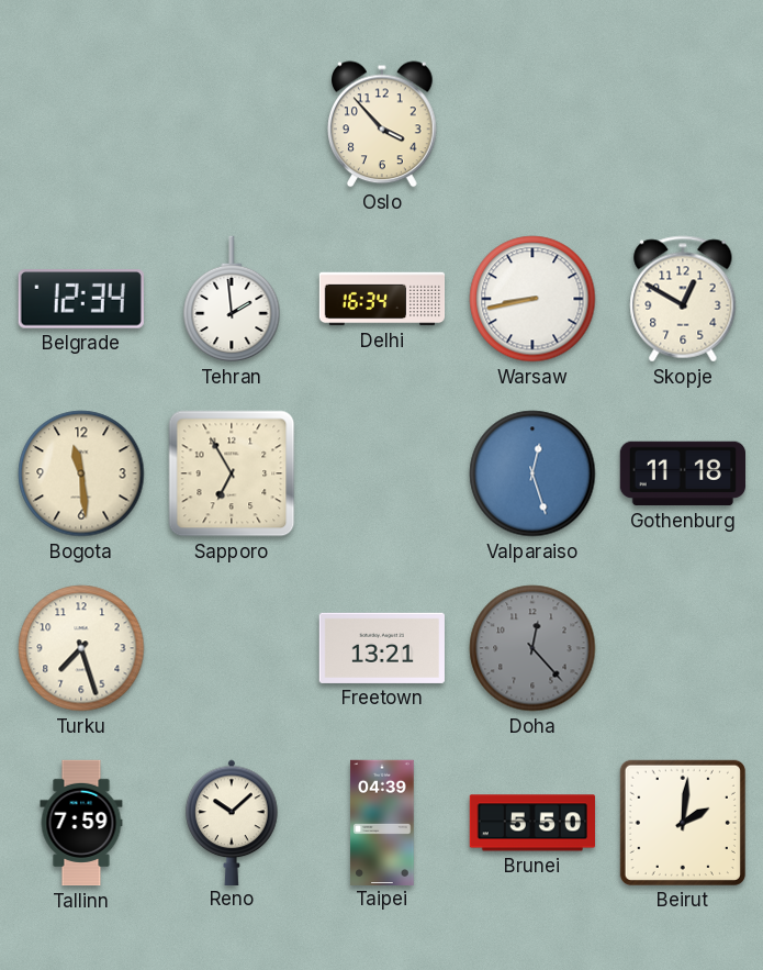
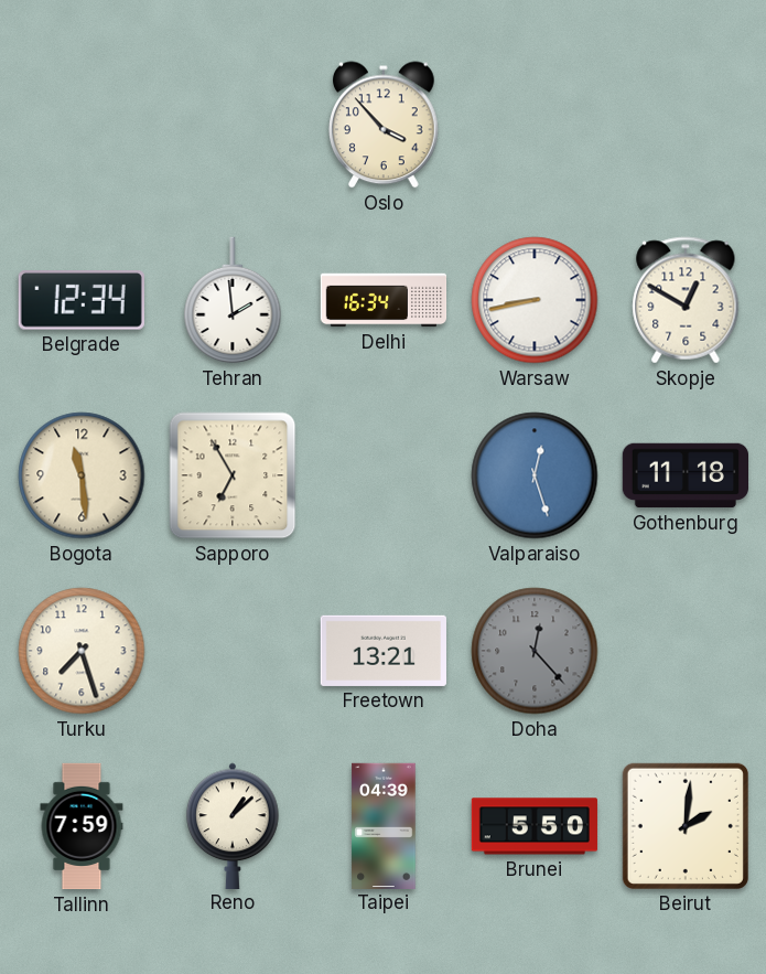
Reno: 10:08 -> 1:08 (233, 825)
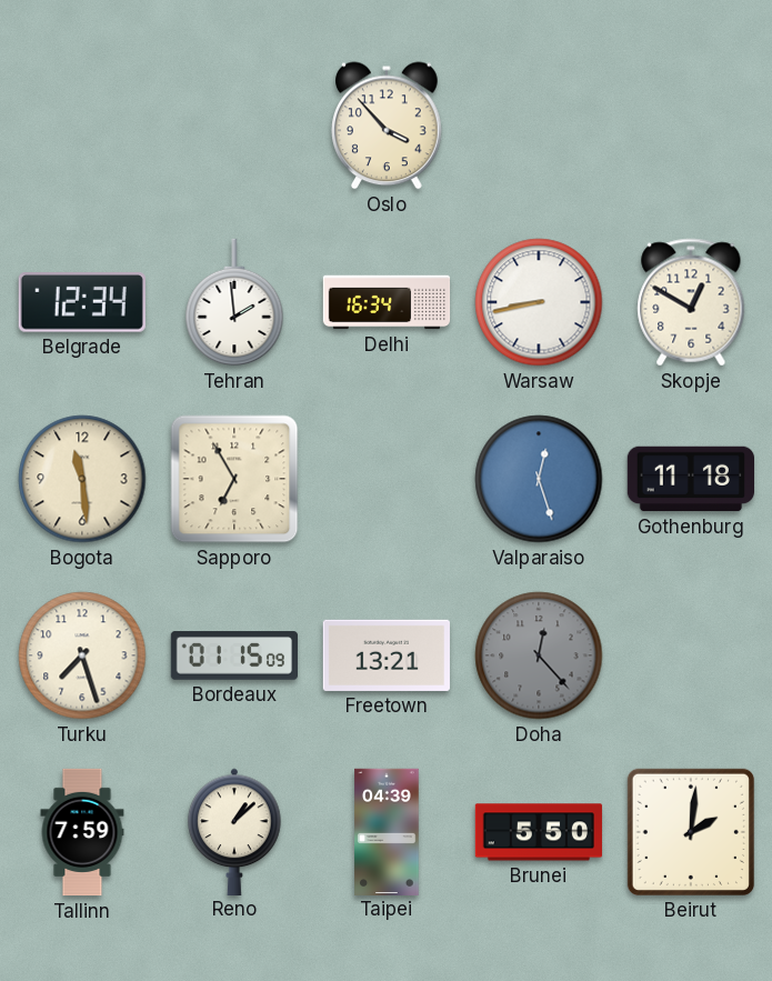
Bordeaux: none -> 01:15 (233, 655)
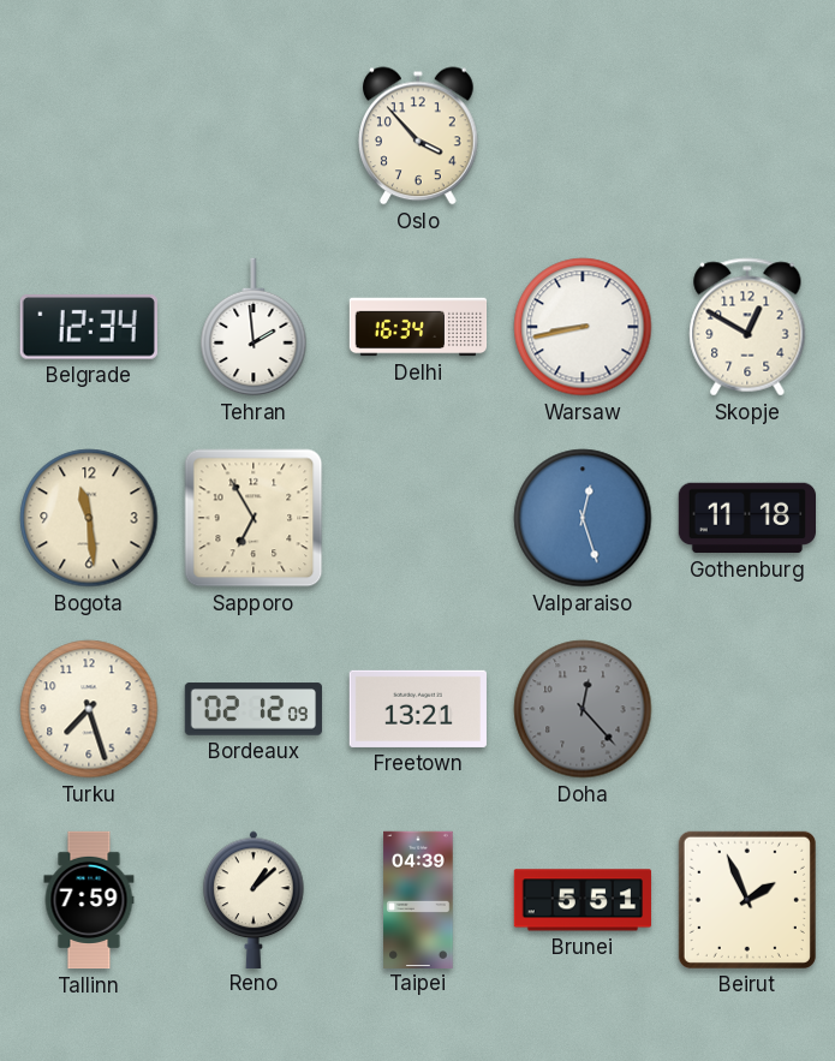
Bordeaux: 01:15 -> 02:12 (252, 709)
Brunei: 5:50 -> 5:51 (581, 900)
Beirut: 2:01 -> 1:56 (747, 900)
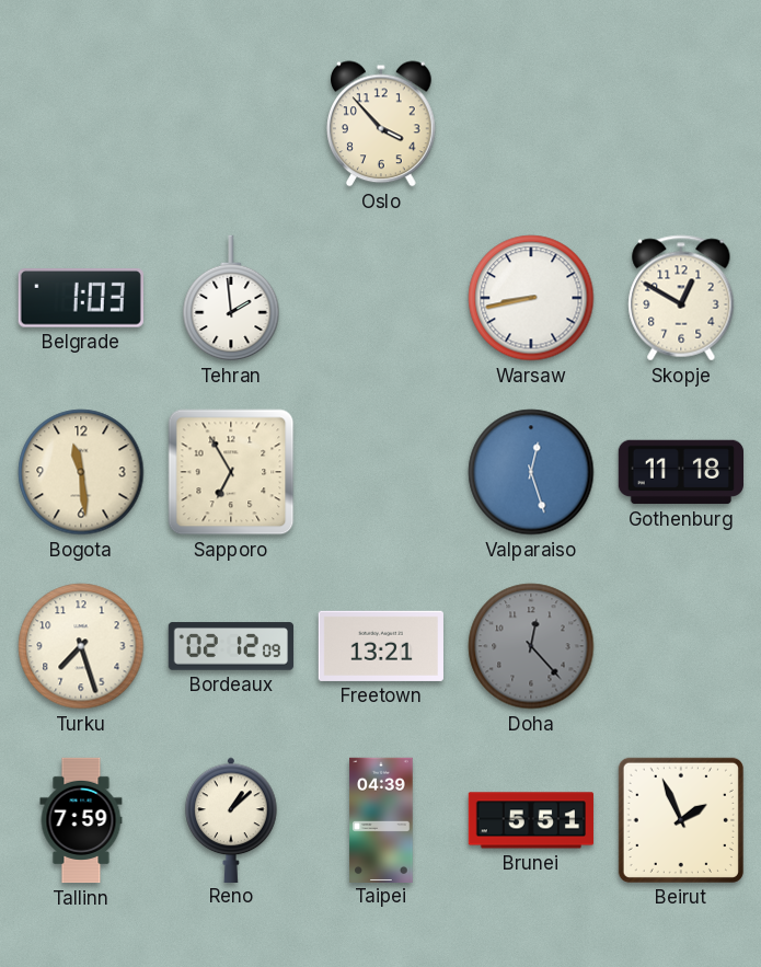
Belgrade: 12:34 -> 1:03 (81, 299)
Delhi: 16:34 -> none (418, 327)
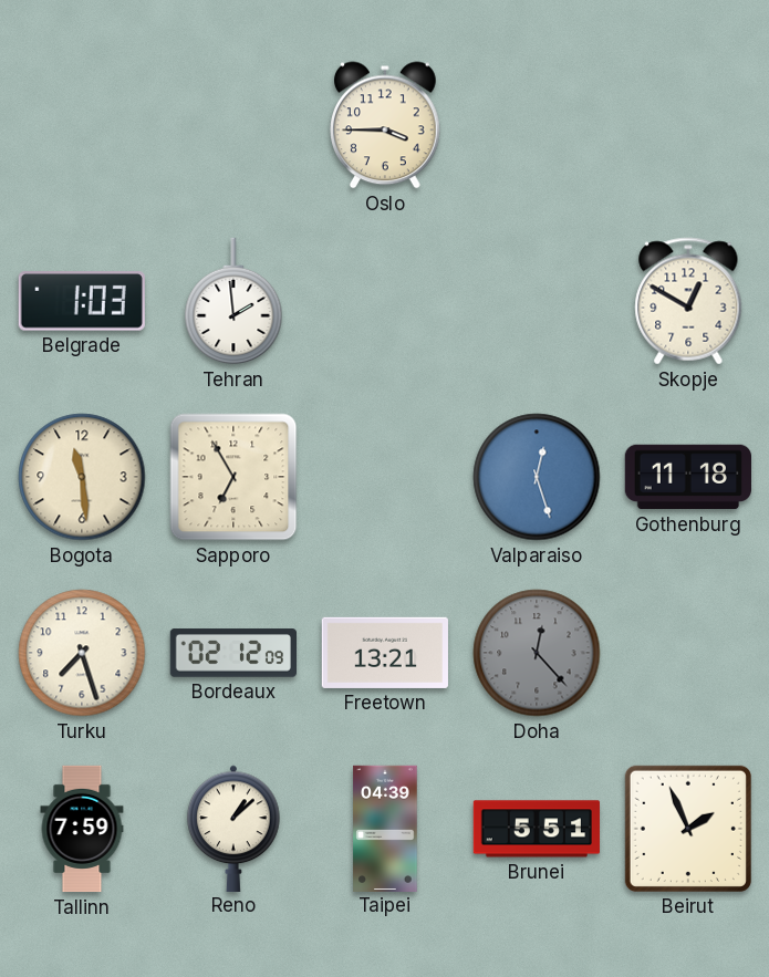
Oslo: 3:53 -> 3:45 (386, 125)
Warsaw: 8:43 -> none (531, 298)
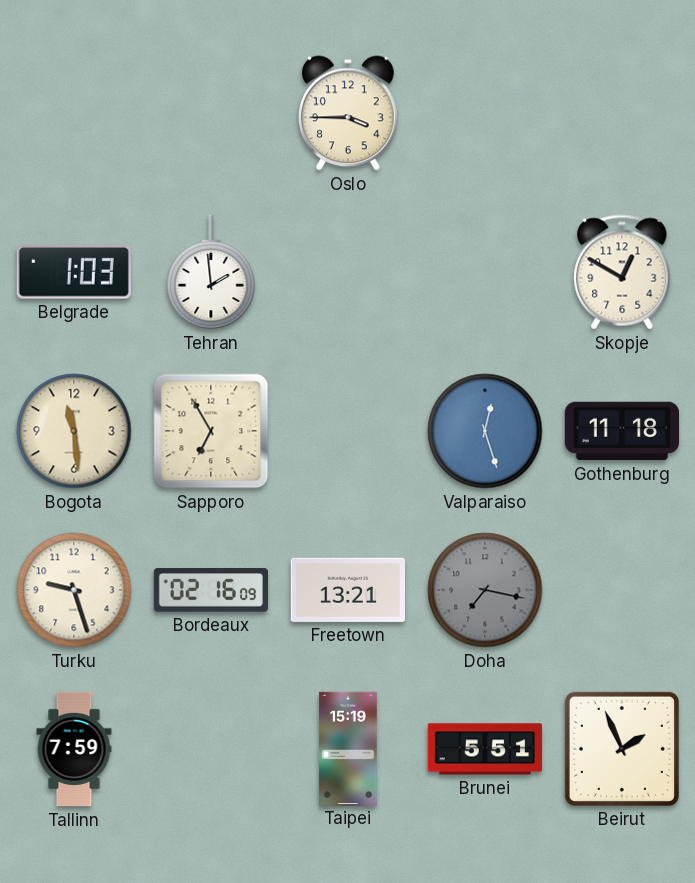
Turku: 7:27 -> 9:27 (74, 590)
Bordeaux: 02:12 -> 02:16 (210, 590)
Doha: 12:23 -> 7:17 (485, 590)
Reno: 1:08 -> none (233, 828)
Taipei: 04:39 -> 15:19 (348, 748)
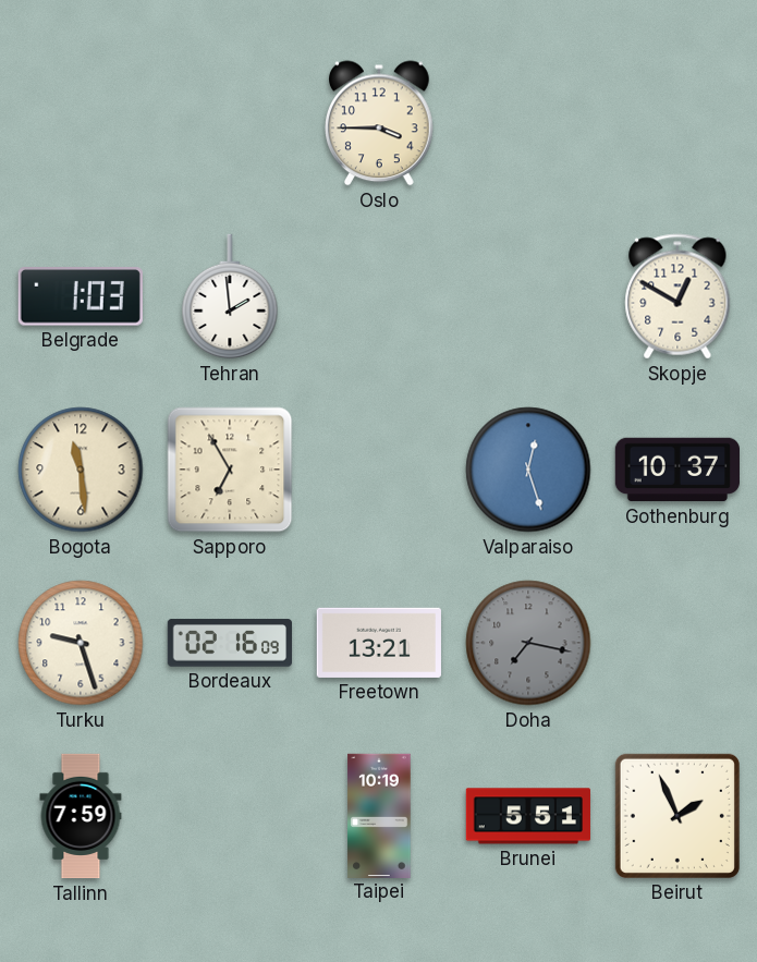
Gothenburg: 11:18 -> 10:37 (676, 470)
Taipei: 15:19 -> 10:19 (379, 815)
